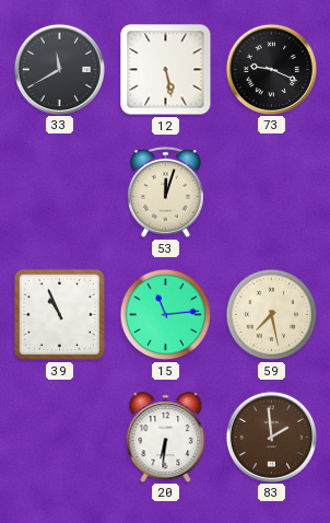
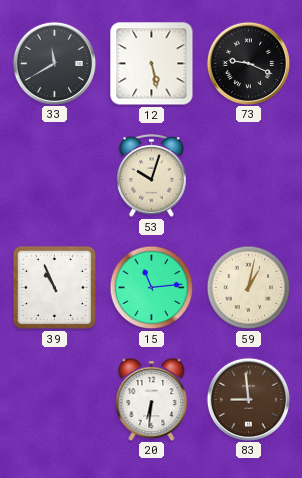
53: 12:03 -> 10:03 (152, 175)
59: 7:28 -> 1:02 (249, 288)
83: 1:59 -> 8:59 (248, 399)
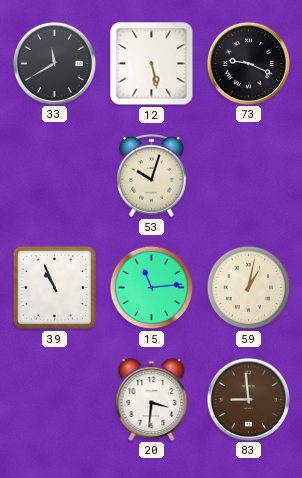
20: 6:31 -> 3:31 (152, 399)
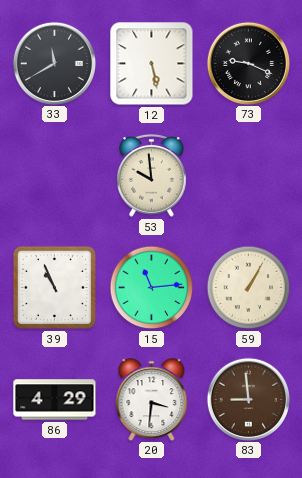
53: 10:03 -> 9:59 (152, 175)
59: 1:02 -> 1:05 (249, 288)
86: none -> 4:29 (55, 400)
